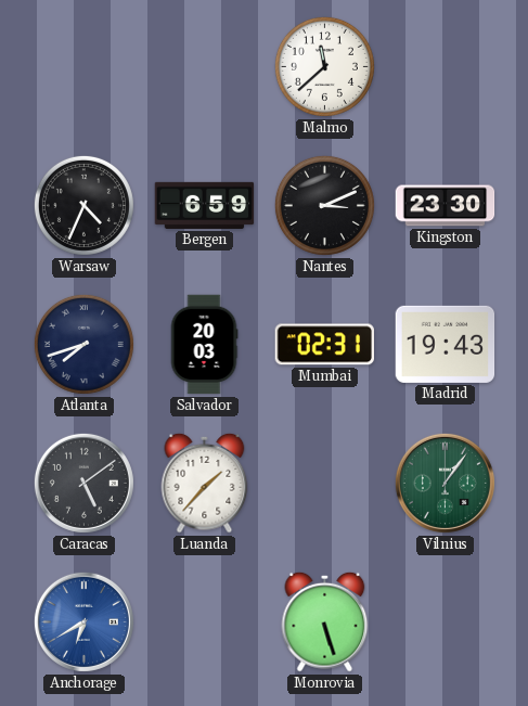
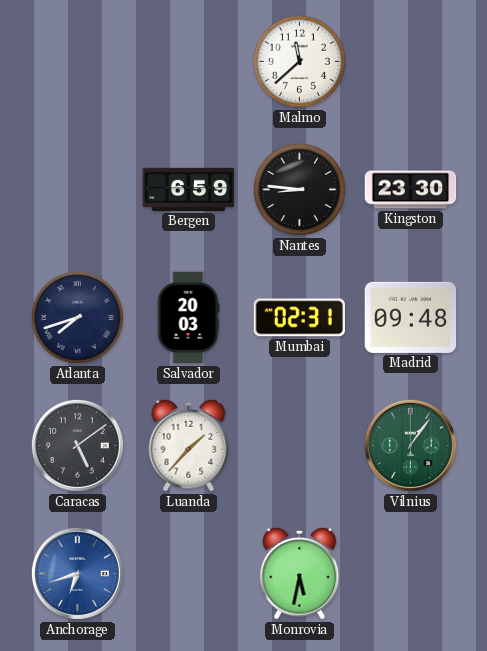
Warsaw: 4:34 -> none (83, 205)
Nantes: 3:11 -> 8:46 (299, 189)
Madrid: 19:43 -> 09:48 (411, 317)
Anchorage: 6:40 -> 6:42 (77, 573)
Monrovia: 5:27 -> 5:32 (300, 573)
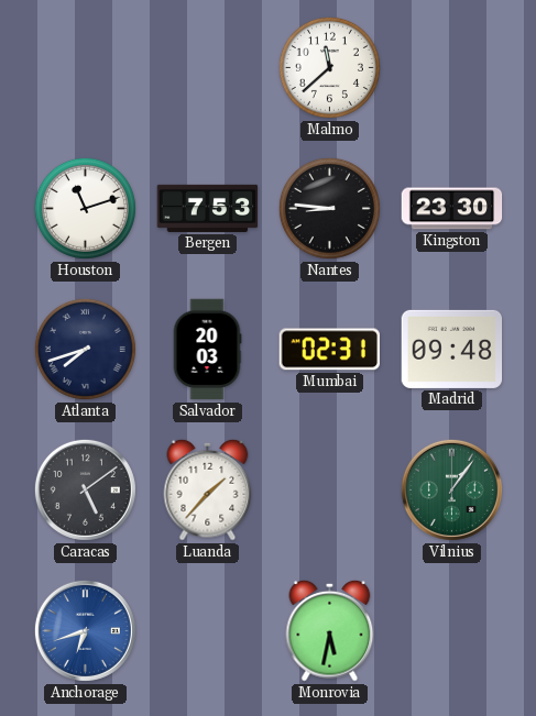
Houston: none -> 11:12 (85, 208)
Bergen: 6:59 -> 7:53 (208, 208)
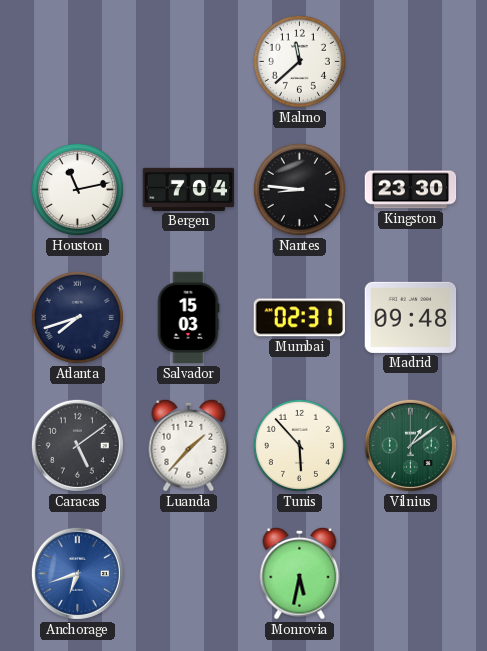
Houston: 11:12 -> 11:13 (77, 189)
Bergen: 7:53 -> 7:04 (189, 189)
Salvador: 20:03 -> 15:03 (188, 318)
Tunis: none -> 5:53 (299, 445)
Vilnius: 1:06 -> 1:09 (410, 445)
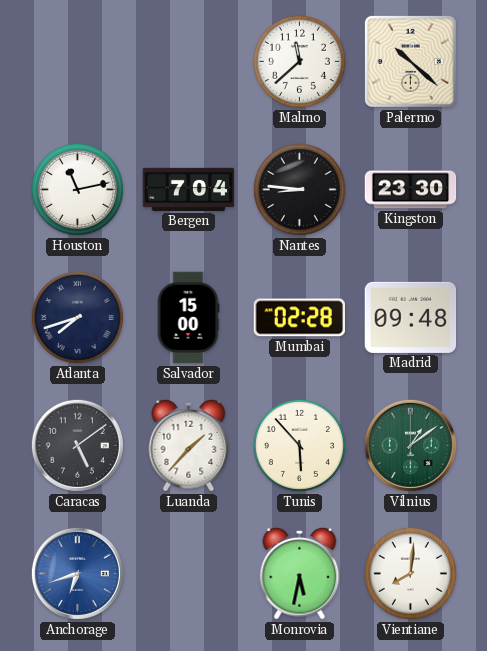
Palermo: none -> 10:22 (410, 61)
Salvador: 15:03 -> 15:00 (188, 318)
Mumbai: 02:31 -> 02:28 (299, 318)
Vientiane: none -> 8:01 (410, 573)
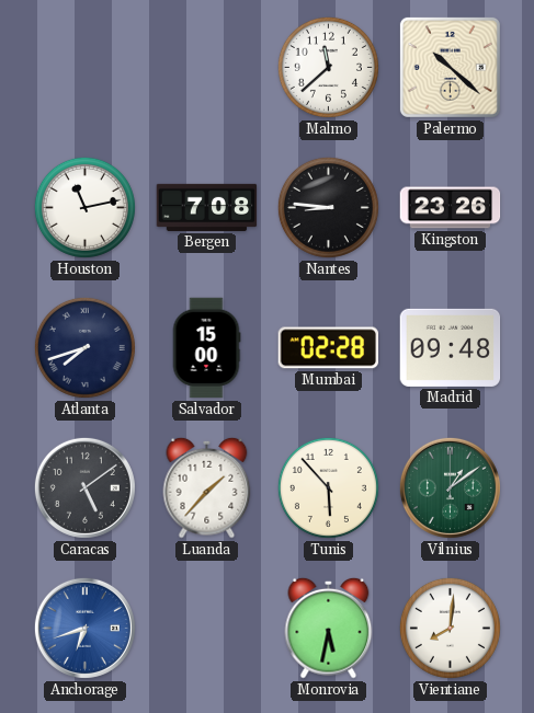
Bergen: 7:04 -> 7:08 (207, 207)
Kingston: 23:30 -> 23:26 (451, 208)
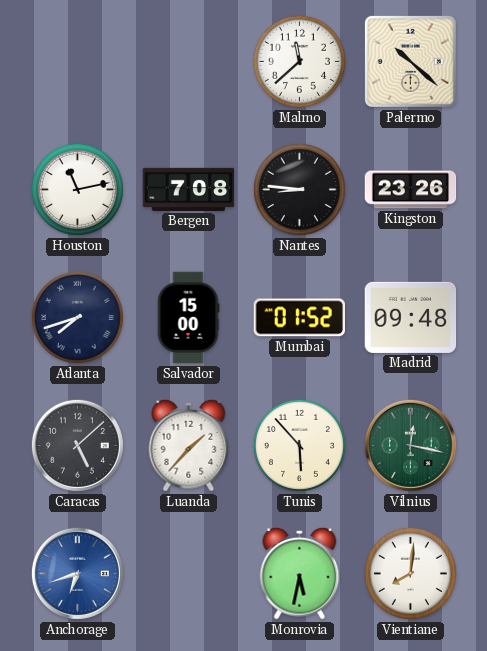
Mumbai: 02:28 -> 01:52 (299, 318)
Caracas: 5:09 -> 5:08 (77, 445)
Vilnius: 1:09 -> 12:17 (410, 445)
